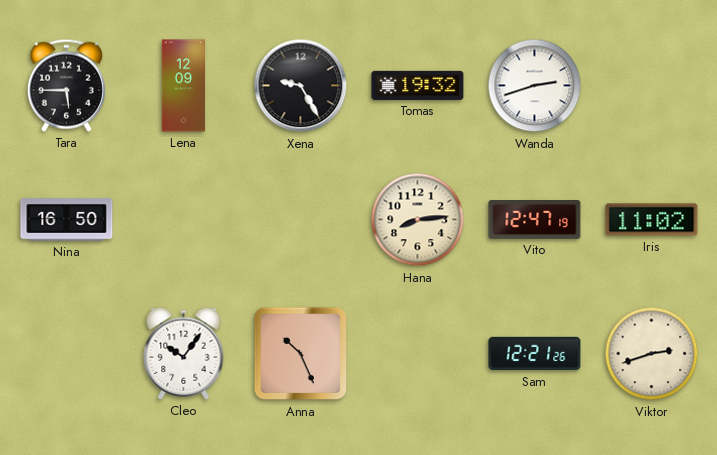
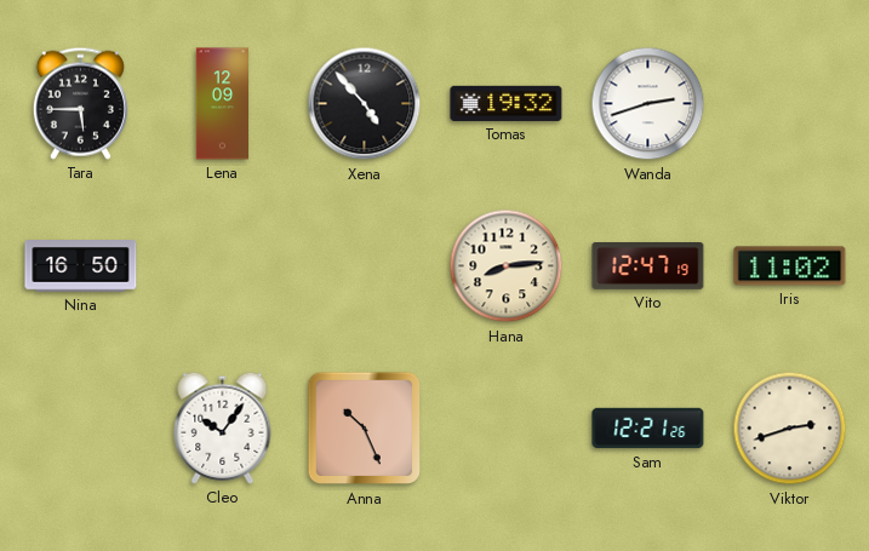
Xena: 9:25 -> 4:53 (365, 104)
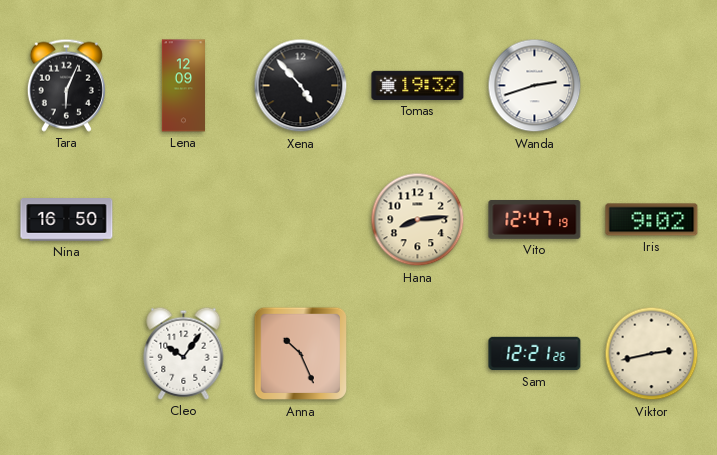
Tara: 5:45 -> 6:04 (66, 85)
Iris: 11:02 -> 9:02 (652, 220)
Viktor: 2:42 -> 2:43 (652, 354)
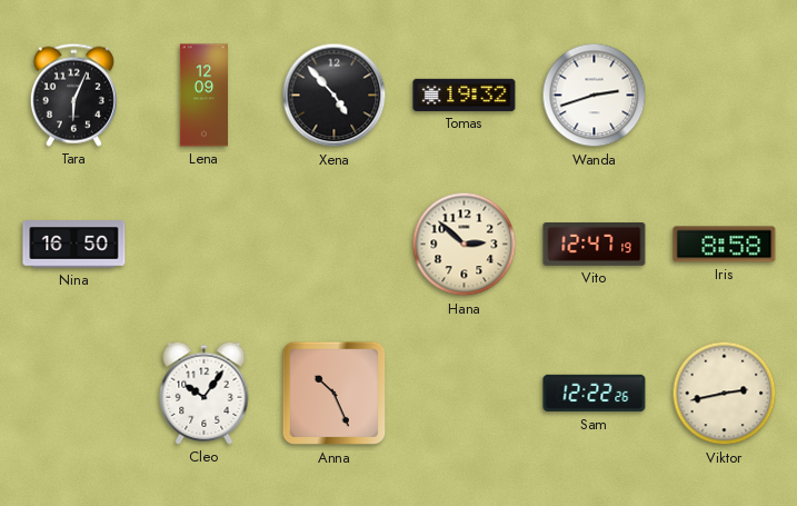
Hana: 8:14 -> 2:52 (465, 245)
Iris: 9:02 -> 8:58 (725, 245)
Sam: 12:21 -> 12:22 (595, 394)
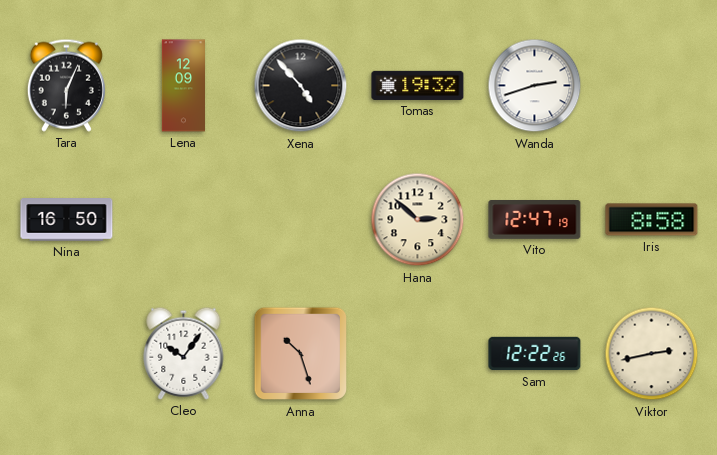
Anna: 10:26 -> 10:27 (300, 354)
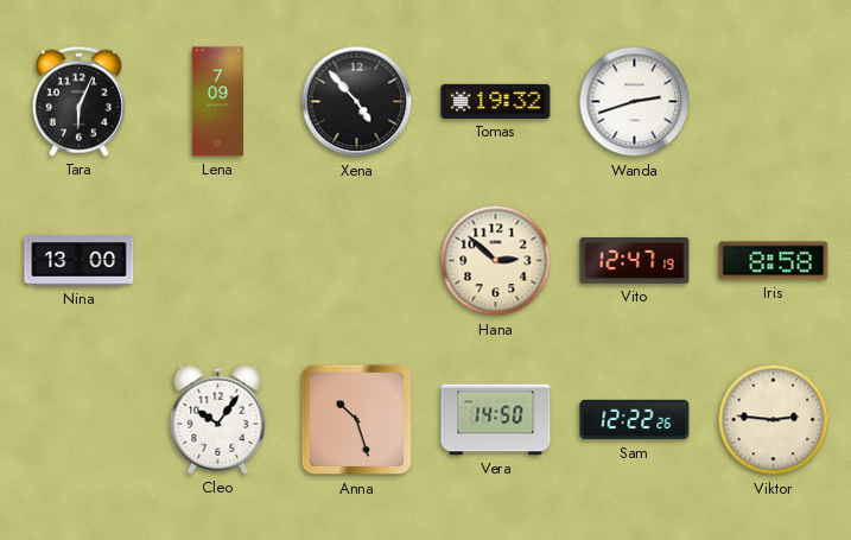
Lena: 12:09 -> 7:09 (218, 102)
Nina: 16:50 -> 13:00 (80, 261)
Vera: none -> 14:50 (496, 420)
Viktor: 2:43 -> 2:46 (774, 420)
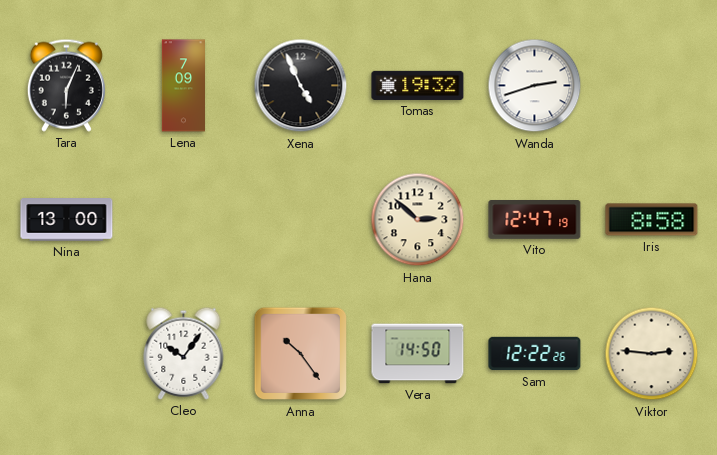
Xena: 4:53 -> 4:56 (301, 86)
Anna: 10:27 -> 10:24 (300, 354)
